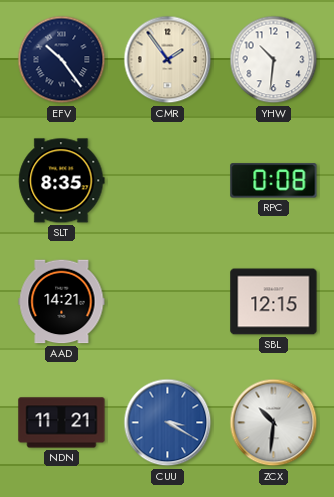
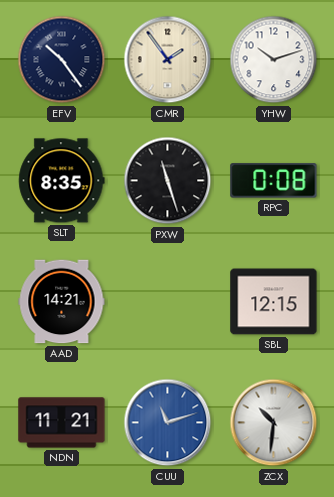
YHW: 10:31 -> 10:12 (274, 60)
PXW: none -> 11:27 (168, 181)
CUU: 3:20 -> 11:12 (168, 423)
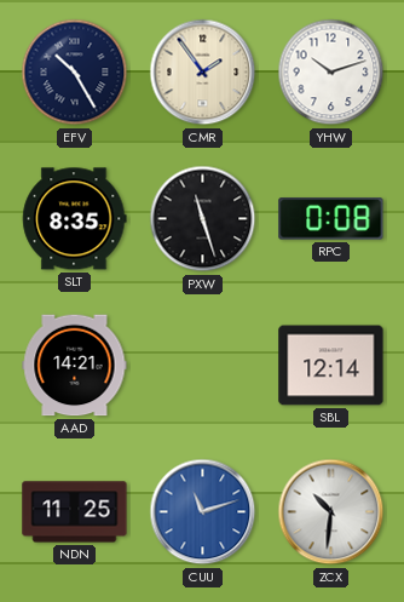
EFV: 10:24 -> 10:25 (75, 73)
SBL: 12:15 -> 12:14 (331, 366)
NDN: 11:21 -> 11:25 (75, 512)
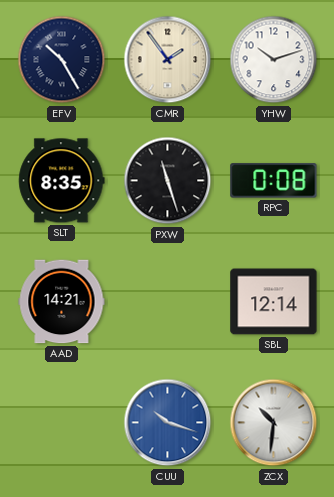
NDN: 11:25 -> none (75, 512)
CUU: 11:12 -> 10:18 (168, 423)
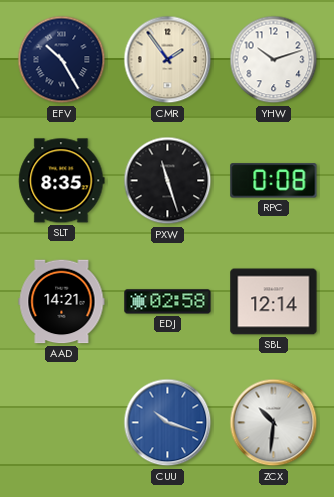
EDJ: none -> 02:58 (168, 302)
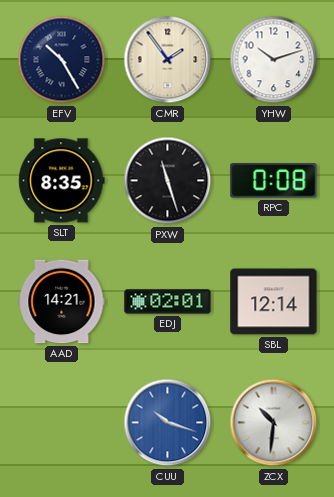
EDJ: 02:58 -> 02:01 (168, 302)
